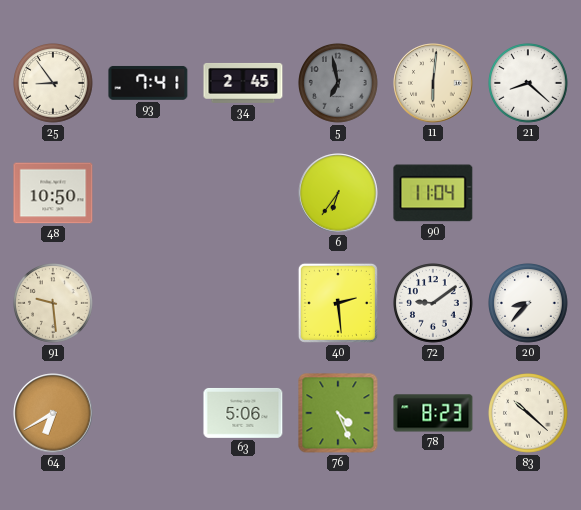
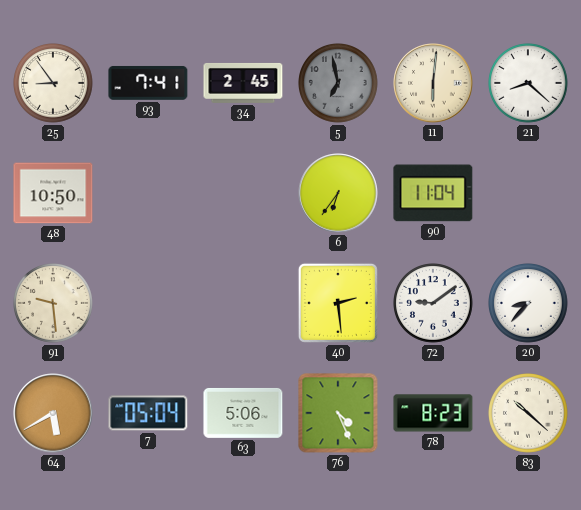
64: 6:40 -> 5:40 (53, 413)
7: none -> 05:04 (148, 413)
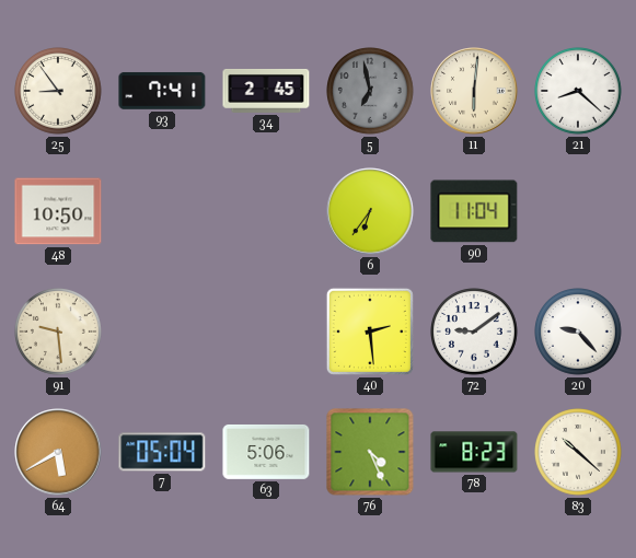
20: 8:37 -> 9:23 (579, 333)
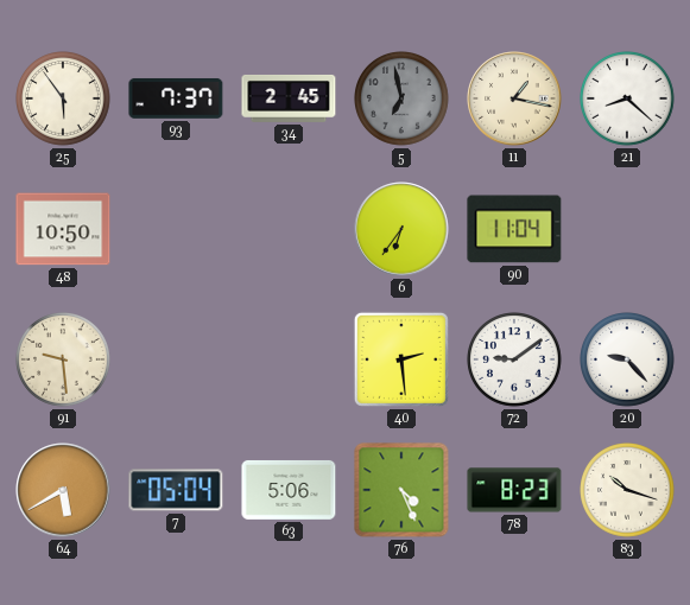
25: 8:54 -> 5:54 (64, 100)
93: 7:41 -> 7:37 (176, 98)
11: 6:01 -> 1:17 (514, 98)
83: 10:22 -> 10:18 (628, 491)
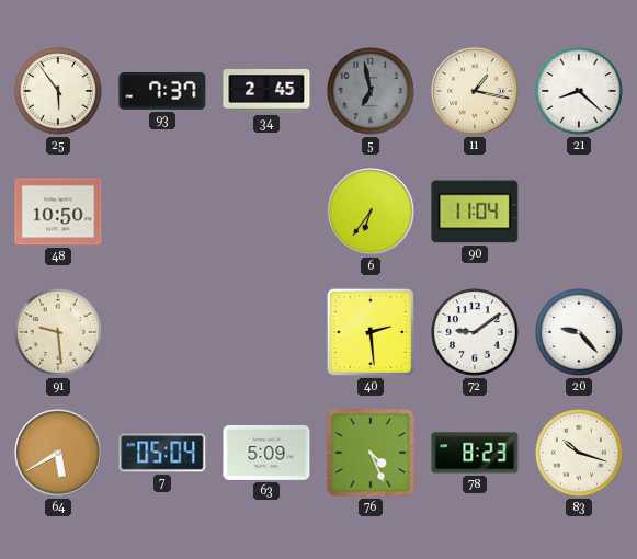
63: 5:06 -> 5:09 (266, 453)
